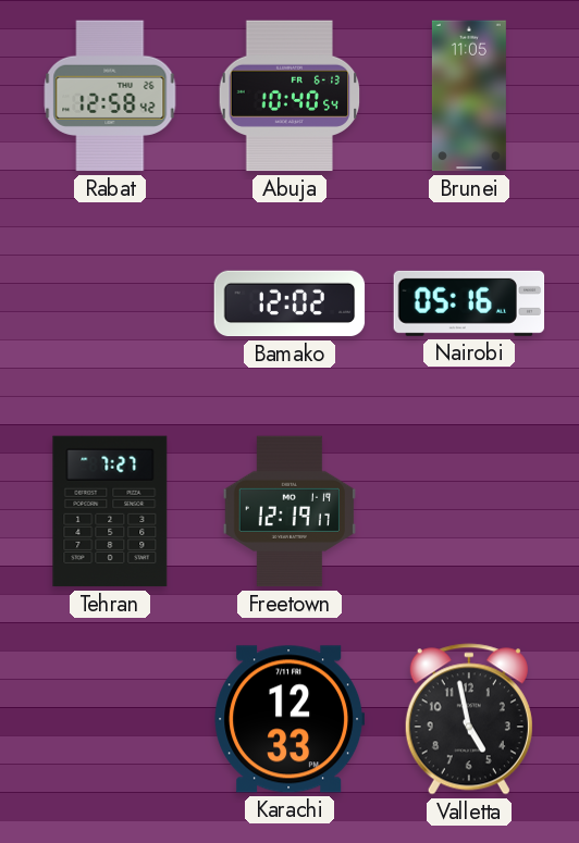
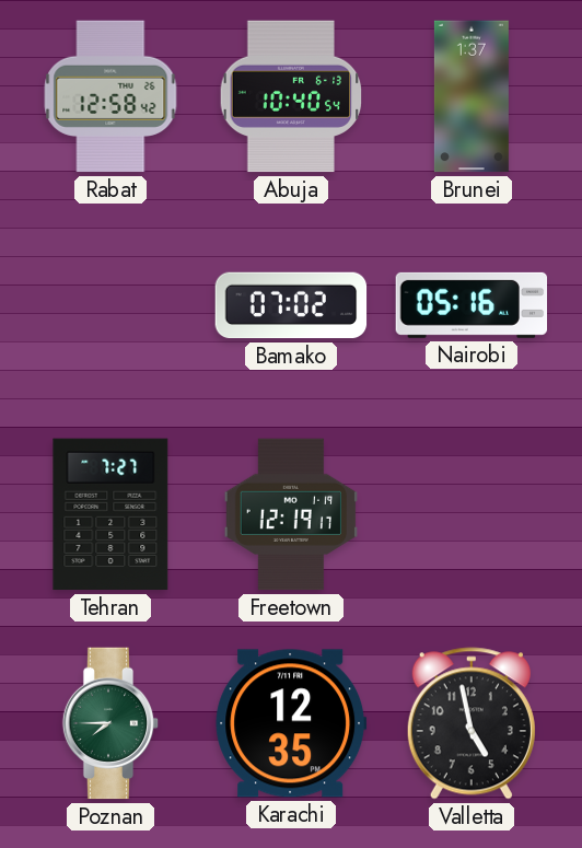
Brunei: 11:05 -> 1:37 (472, 96)
Bamako: 12:02 -> 07:02 (291, 305)
Poznan: none -> 7:45 (110, 723)
Karachi: 12:33 -> 12:35 (291, 723)
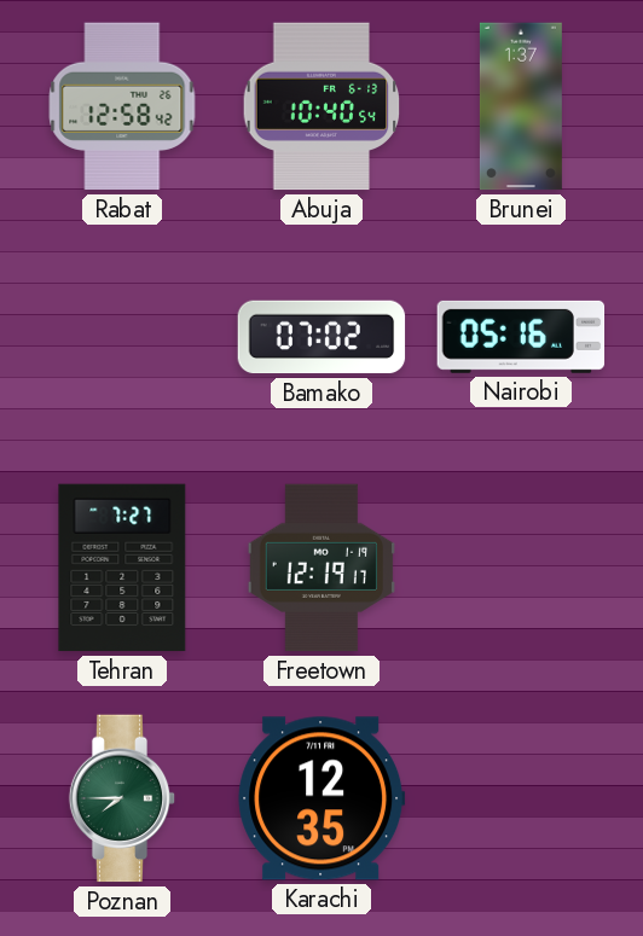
Valletta: 4:58 -> none (472, 723)
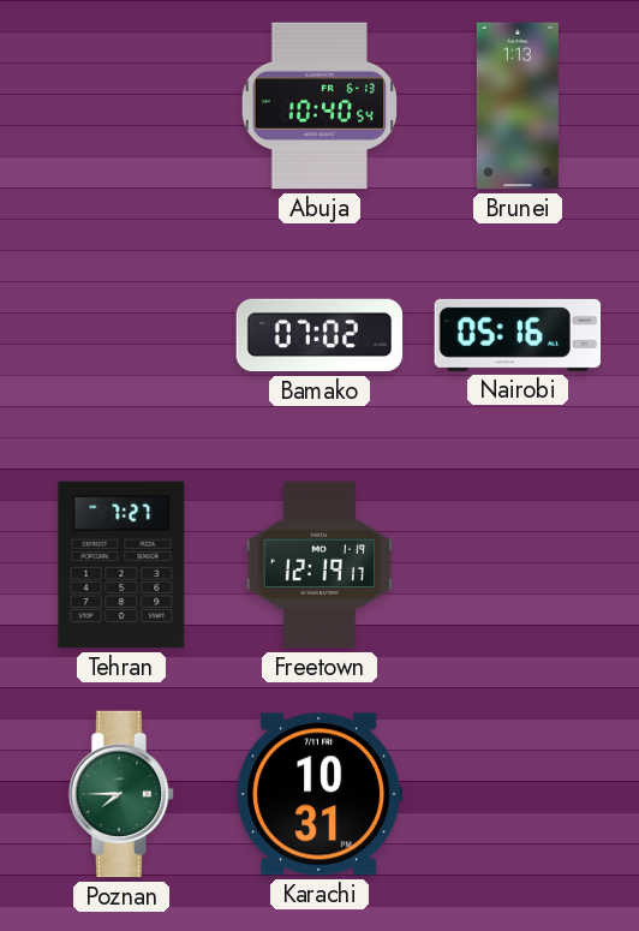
Rabat: 12:58 -> none (122, 106)
Brunei: 1:37 -> 1:13 (518, 106)
Karachi: 12:35 -> 10:31 (319, 794)
